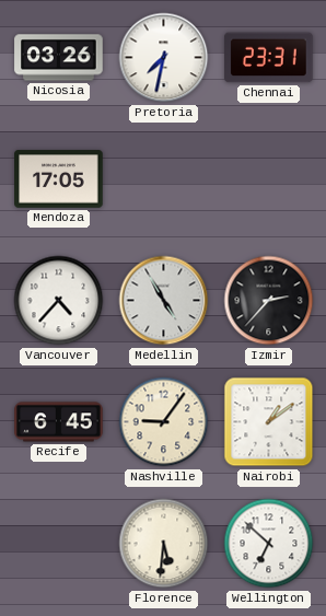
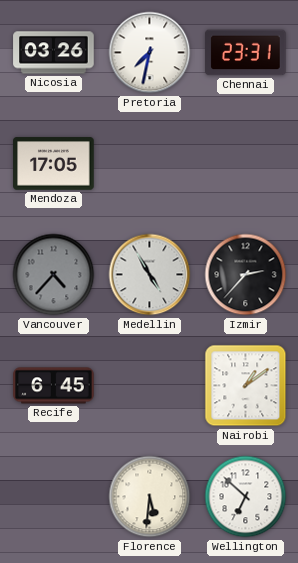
Vancouver dial: white -> grey (54, 275)
Nashville: 9:06 -> none (164, 422)
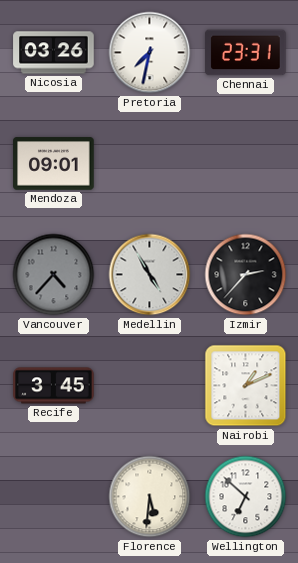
Mendoza: 17:05 -> 09:01 (54, 164)
Recife: 6:45 -> 3:45 (54, 386)
Nairobi: 1:09 -> 1:11 (246, 386)
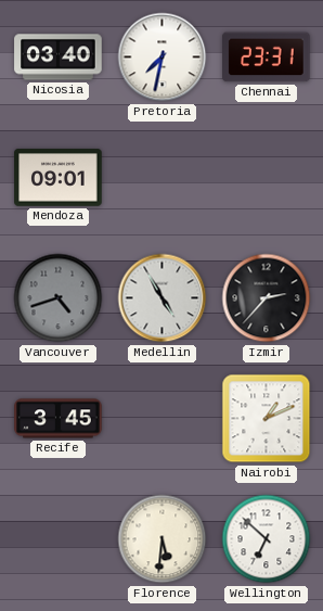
Nicosia: 03:26 -> 03:40 (59, 58)
Vancouver: 4:37 -> 4:42 (59, 298)
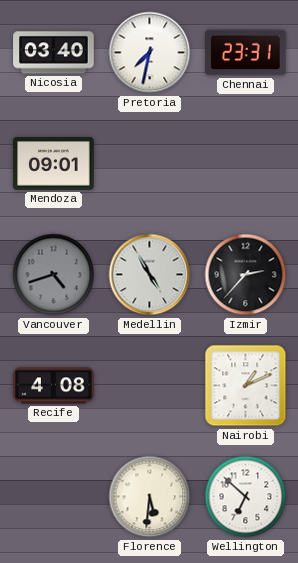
Recife: 3:45 -> 4:08 (54, 386)
